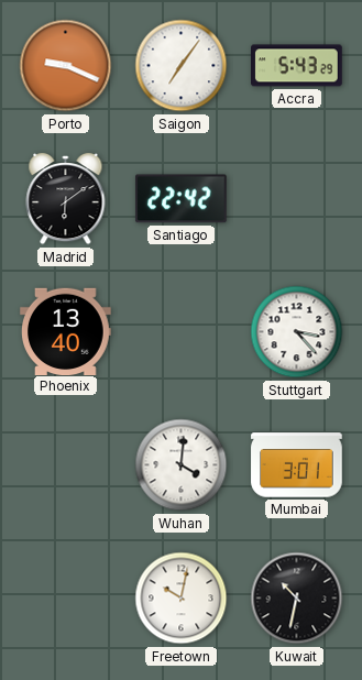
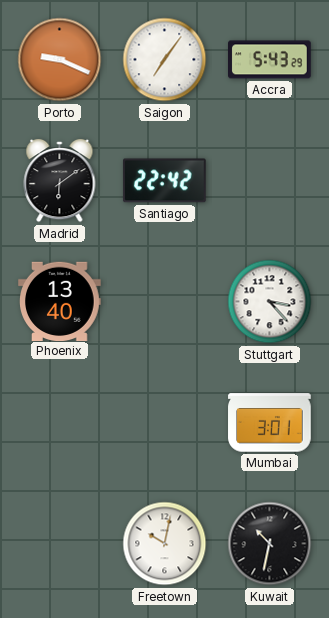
Wuhan: 4:01 -> none (182, 465)
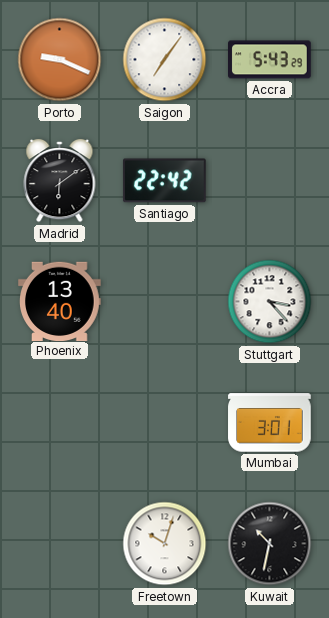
Freetown: 10:02 -> 10:03 (165, 544)
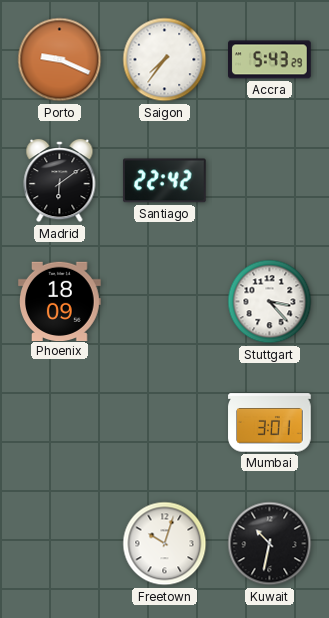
Saigon: 7:06 -> 7:36 (165, 60)
Phoenix: 13:40 -> 18:09 (60, 301)
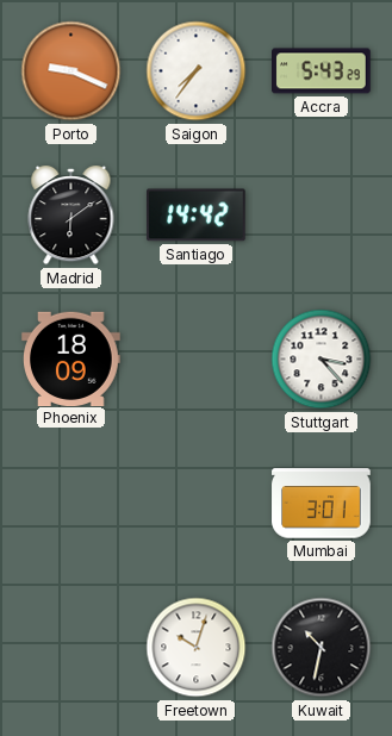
Santiago: 22:42 -> 14:42 (195, 216)
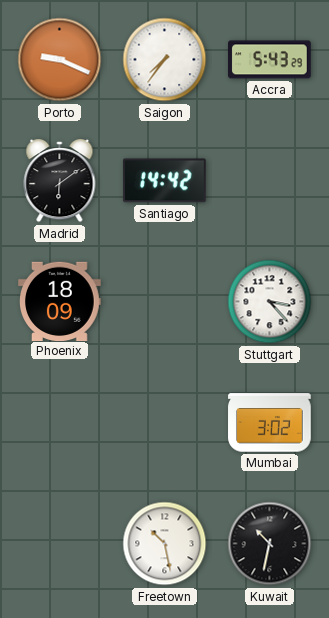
Mumbai: 3:01 -> 3:02 (270, 423)
Freetown: 10:03 -> 10:28 (165, 544)
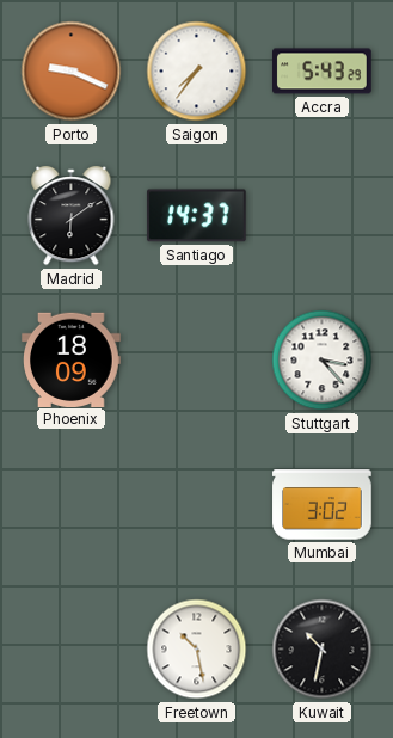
Santiago: 14:42 -> 14:37 (196, 216)
